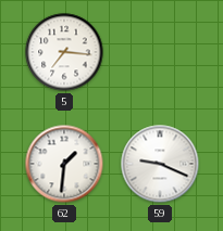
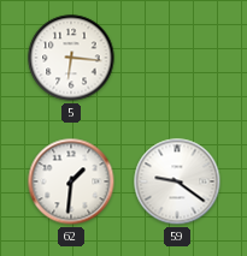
5: 7:16 -> 6:16 (71, 58)
59: 9:19 -> 9:21 (177, 181)
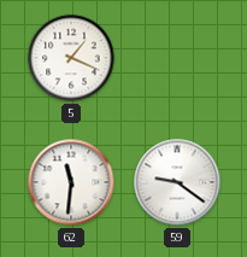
5: 6:16 -> 1:19 (71, 58)
62: 1:31 -> 11:31 (71, 182)
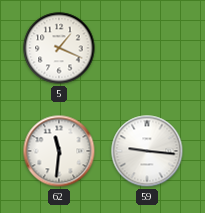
59: 9:21 -> 9:16 (147, 151)
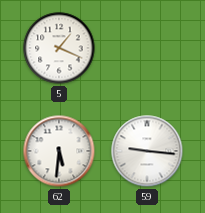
62: 11:31 -> 5:31 (59, 151)
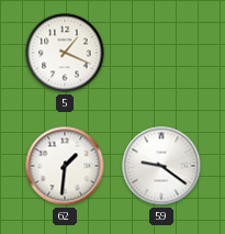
62: 5:31 -> 1:31 (65, 166)
59: 9:16 -> 9:21 (161, 166)
